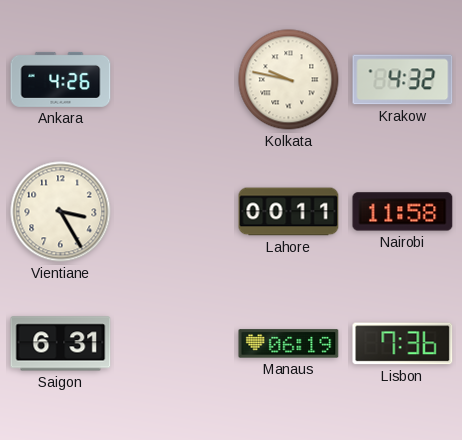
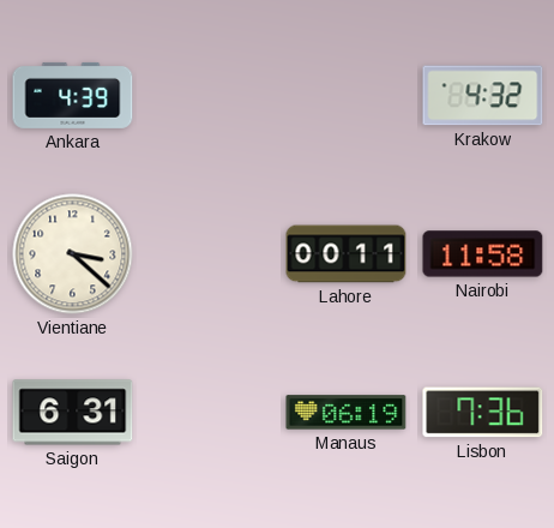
Ankara: 4:26 -> 4:39 (73, 95)
Kolkata: 9:47 -> none (289, 80)
Vientiane: 3:25 -> 3:22 (73, 254)
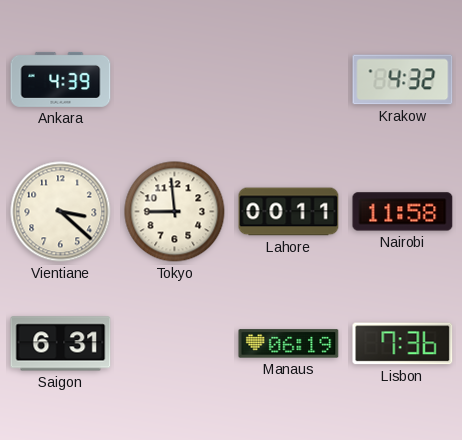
Tokyo: none -> 8:59 (175, 212)
